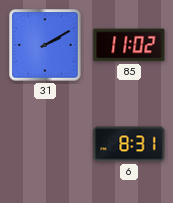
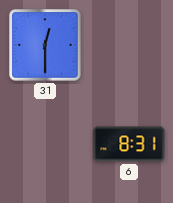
31: 2:10 -> 12:30 (45, 45)
85: 11:02 -> none (129, 45)
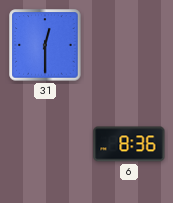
6: 8:31 -> 8:36 (129, 144)
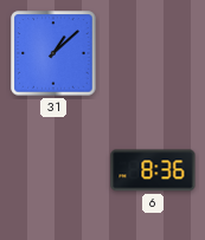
31: 12:30 -> 1:08 (53, 53)
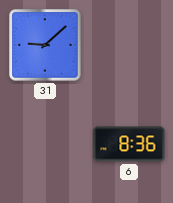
31: 1:08 -> 9:08 (45, 45)
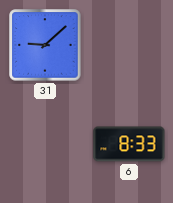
6: 8:36 -> 8:33 (129, 144)
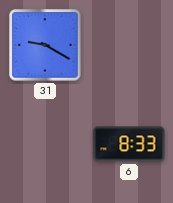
31: 9:08 -> 9:20 (45, 45)
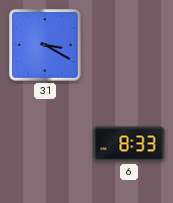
31: 9:20 -> 3:20 (45, 45)
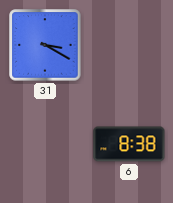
6: 8:33 -> 8:38 (129, 144)
